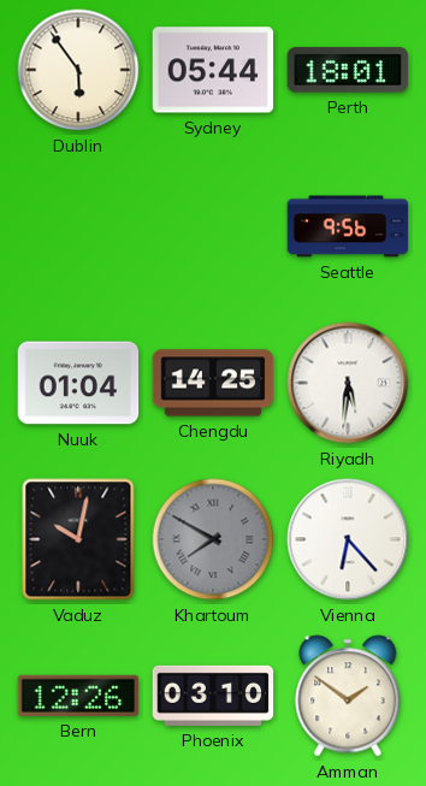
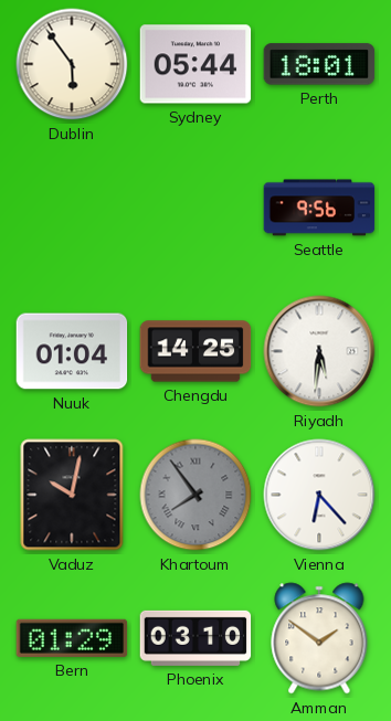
Khartoum: 7:50 -> 7:54 (196, 495)
Bern: 12:26 -> 01:29 (72, 638)
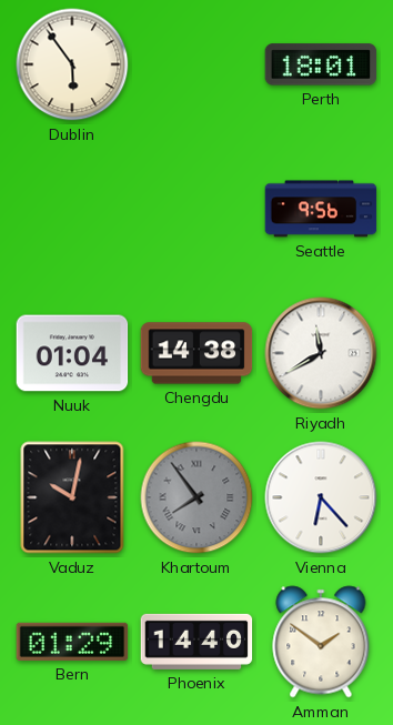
Sydney: 05:44 -> none (196, 64)
Chengdu: 14:25 -> 14:38 (196, 353)
Riyadh: 5:31 -> 11:40 (321, 353)
Phoenix: 03:10 -> 14:40 (196, 642)
